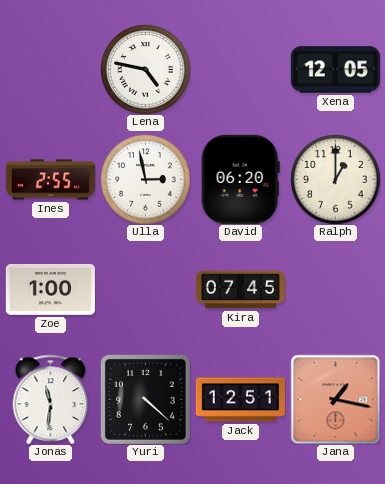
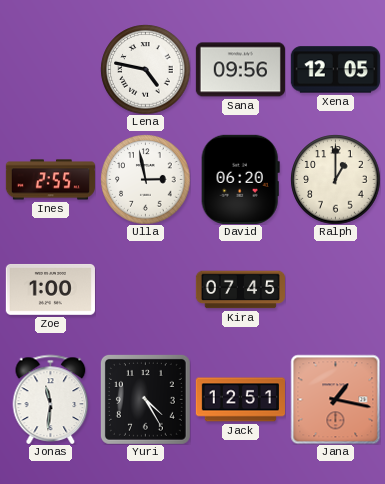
Sana: none -> 09:56 (240, 70)
Yuri: 4:22 -> 4:25 (145, 399)
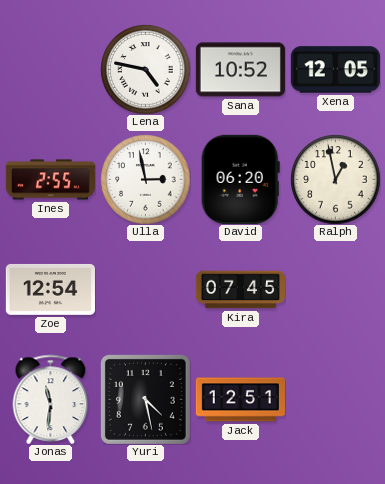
Sana: 09:56 -> 10:52 (240, 70)
Ralph: 1:00 -> 12:58 (335, 179)
Zoe: 1:00 -> 12:54 (50, 290)
Yuri: 4:25 -> 4:28 (145, 399)
Jana: 1:17 -> none (335, 399)
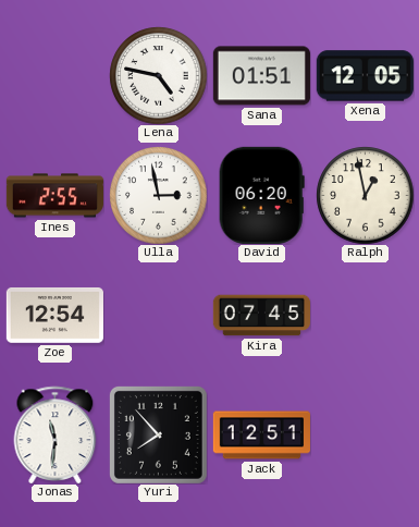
Sana: 10:52 -> 01:51 (261, 76)
Yuri: 4:28 -> 7:53 (158, 434)
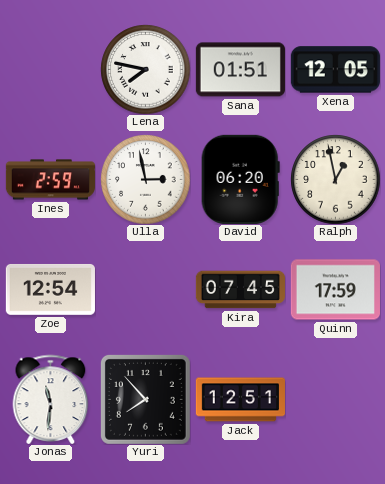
Lena: 4:47 -> 7:47 (145, 69)
Ines: 2:55 -> 2:59 (50, 180)
Quinn: none -> 17:59 (335, 290)
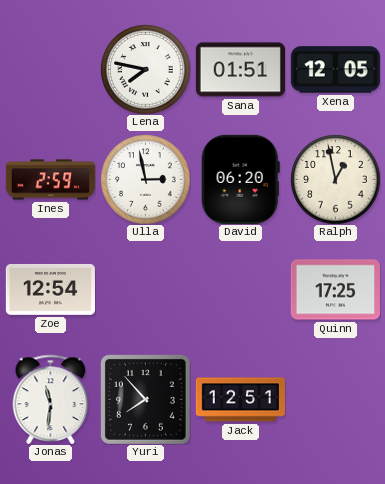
Kira: 07:45 -> none (240, 290)
Quinn: 17:59 -> 17:25 (335, 290)
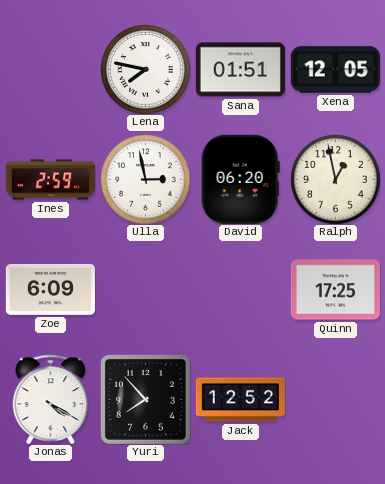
Zoe: 12:54 -> 6:09 (50, 290)
Jonas: 11:31 -> 4:20 (51, 399)
Jack: 12:51 -> 12:52 (240, 400)
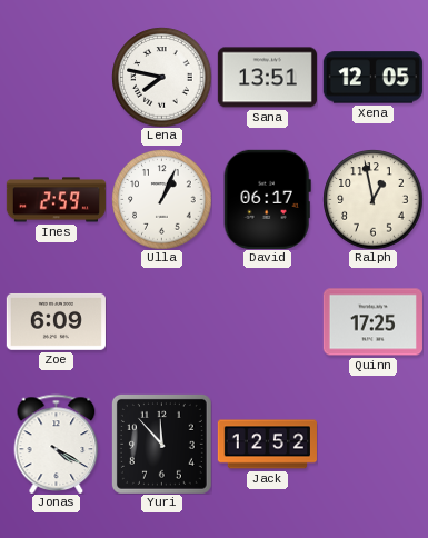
Sana: 01:51 -> 13:51 (267, 78)
Ulla: 2:58 -> 1:04 (161, 199)
David: 06:20 -> 06:17 (267, 199)
Yuri: 7:53 -> 11:53 (161, 444)
